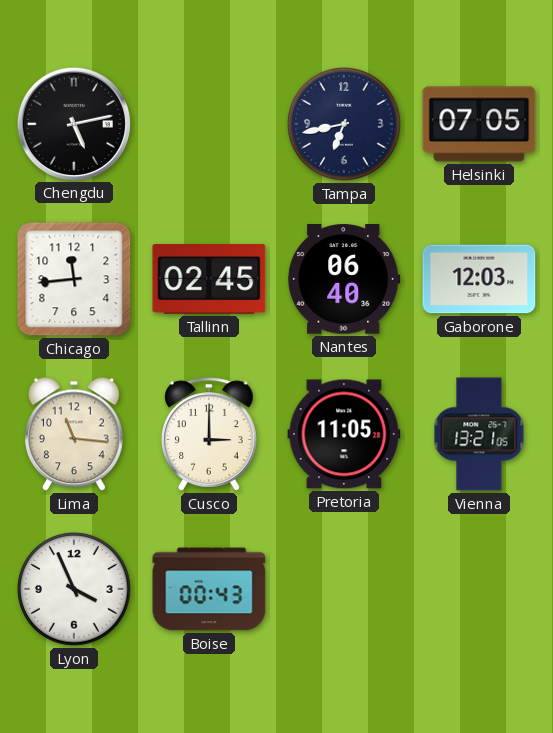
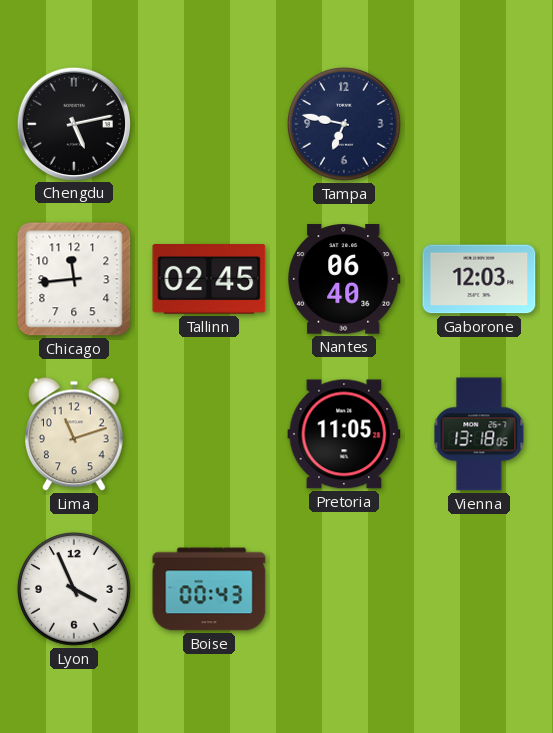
Tampa: 6:43 -> 6:47 (345, 124)
Helsinki: 07:05 -> none (479, 124)
Lima: 11:16 -> 11:12 (75, 434)
Cusco: 3:00 -> none (210, 434)
Vienna: 13:21 -> 13:18 (479, 434)
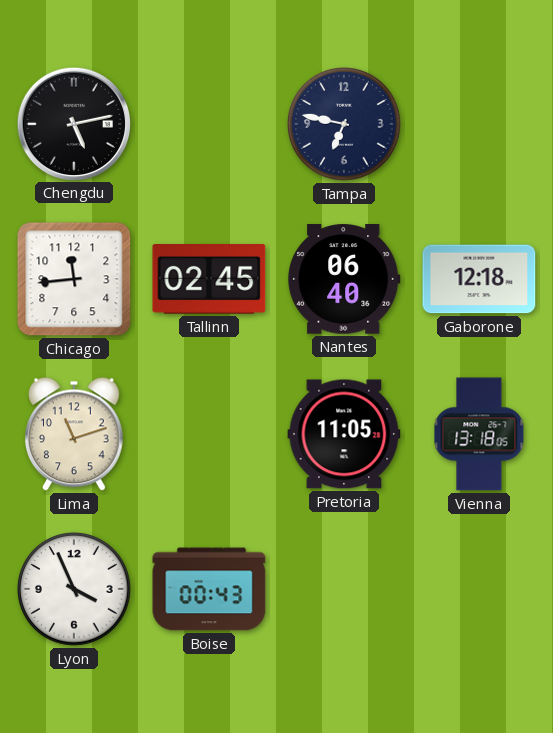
Gaborone: 12:03 -> 12:18 (479, 279)
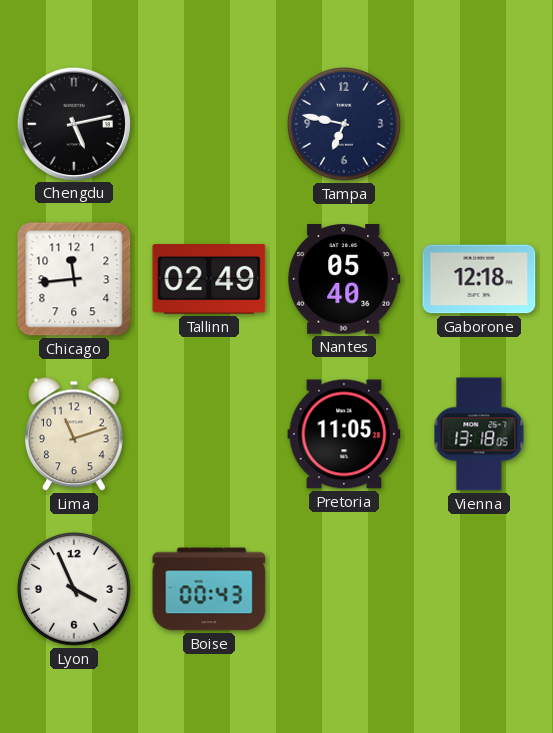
Tallinn: 02:45 -> 02:49 (209, 280)
Nantes: 06:40 -> 05:40 (344, 279)
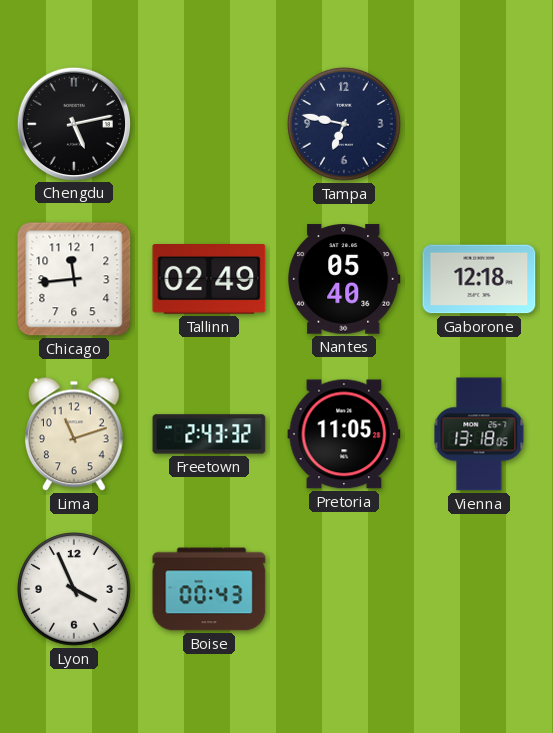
Freetown: none -> 2:43 (209, 434)
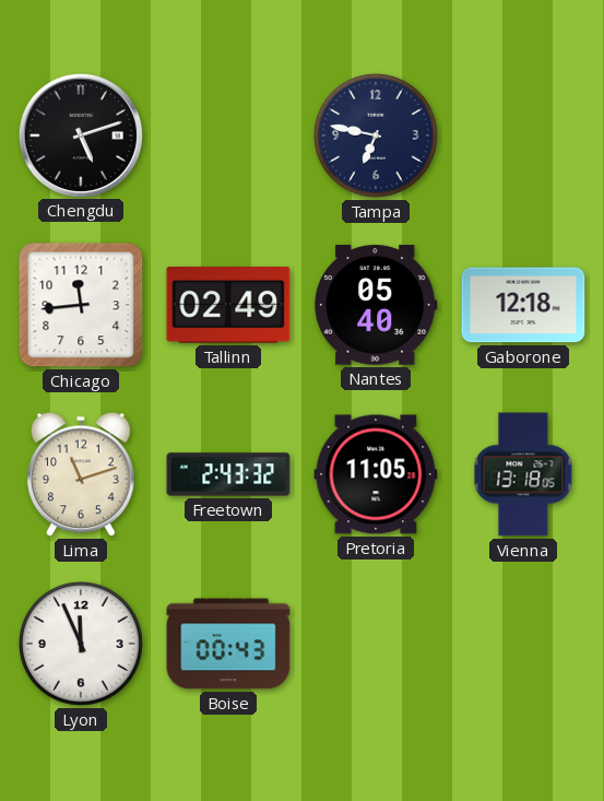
Chengdu: 5:13 -> 5:12 (80, 134)
Lyon: 3:56 -> 11:56 (82, 644)
